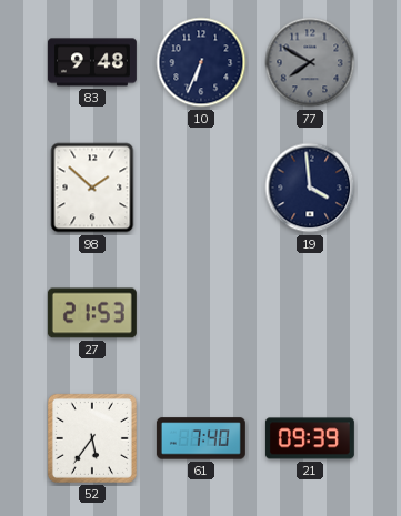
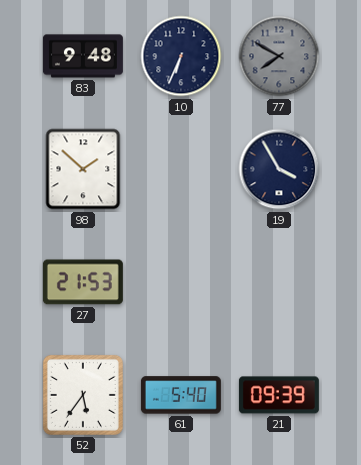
19: 3:59 -> 3:55 (279, 169)
61: 7:40 -> 5:40 (181, 395)
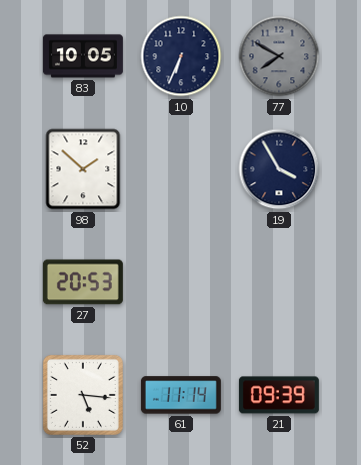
83: 9:48 -> 10:05 (83, 56)
27: 21:53 -> 20:53 (83, 282)
52: 5:36 -> 5:16 (83, 395)
61: 5:40 -> 11:14 (181, 395)
